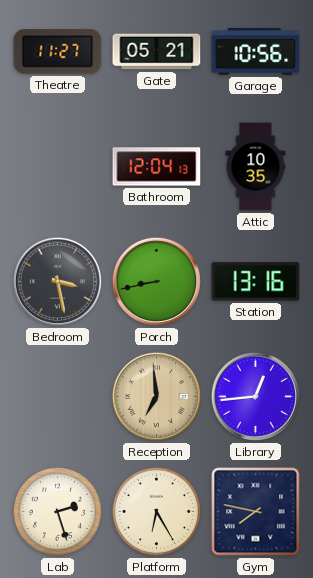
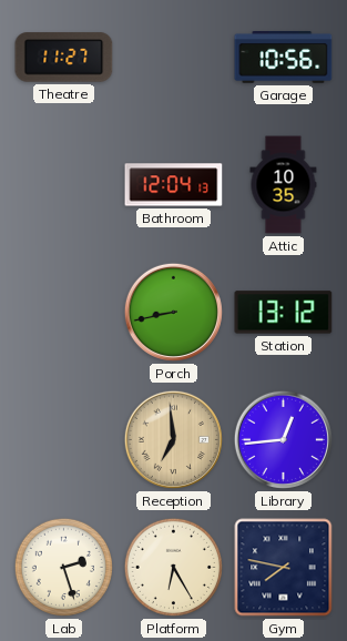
Gate: 05:21 -> none (157, 52)
Bedroom: 3:28 -> none (57, 281)
Station: 13:16 -> 13:12 (284, 313)
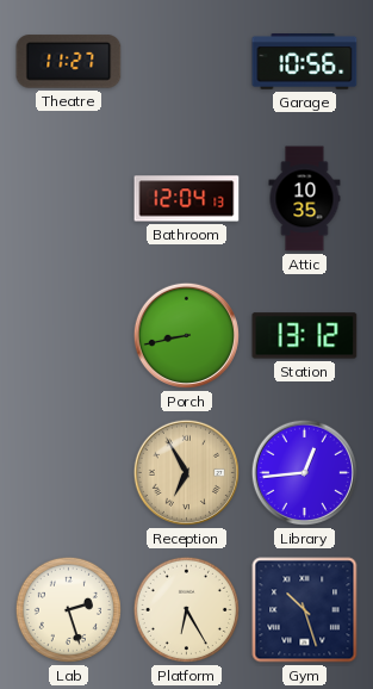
Reception: 6:59 -> 6:55 (186, 472)
Gym: 7:47 -> 10:27 (305, 610)
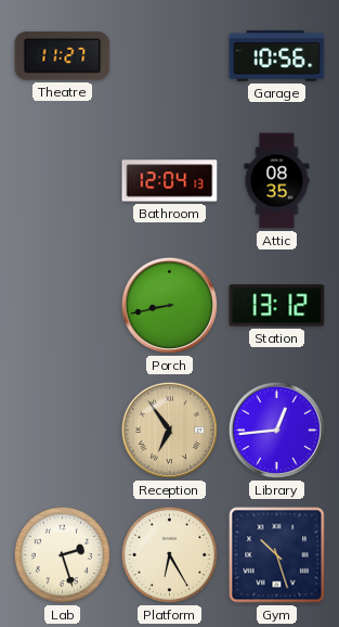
Attic: 10:35 -> 08:35 (277, 181)
Reception: 6:55 -> 6:54 (169, 430)
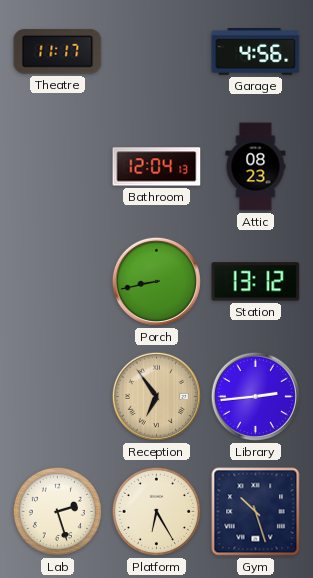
Theatre: 11:27 -> 11:17 (58, 52)
Garage: 10:56 -> 4:56 (256, 52)
Attic: 08:35 -> 08:23 (256, 167)
Library: 12:44 -> 2:44 (255, 396)
